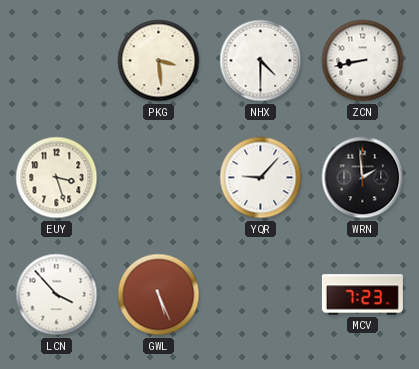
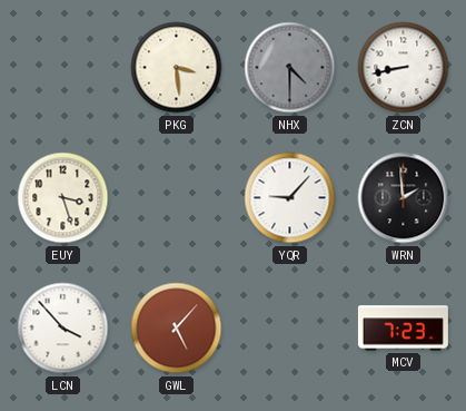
NHX dial: white -> grey (290, 68)
GWL: 5:26 -> 5:07 (177, 329)
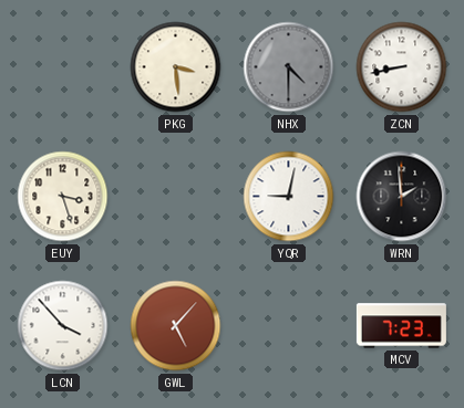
YQR: 9:07 -> 9:02 (289, 197)
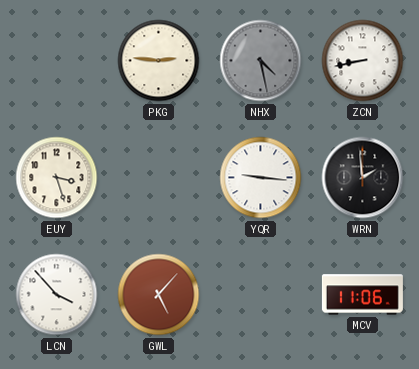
PKG: 3:29 -> 2:46 (159, 61)
NHX: 4:30 -> 4:28 (261, 61)
YQR: 9:02 -> 9:16 (261, 178)
MCV: 7:23 -> 11:06 (362, 295)
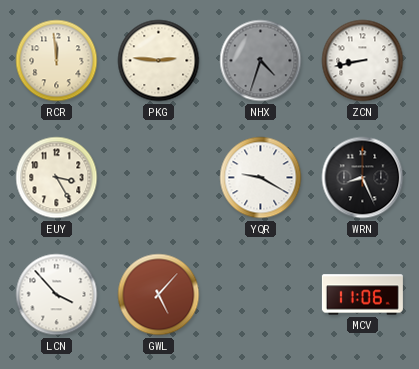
RCR: none -> 11:59 (57, 61)
NHX: 4:28 -> 4:33 (261, 61)
EUY: 3:27 -> 3:25 (57, 178)
YQR: 9:16 -> 9:20 (261, 178)
WRN: 1:59 -> 8:26 (363, 178)
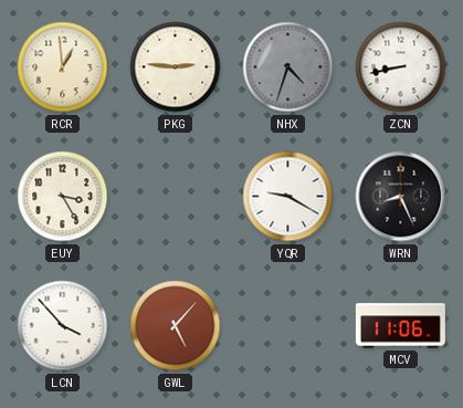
RCR: 11:59 -> 12:59 (63, 67)
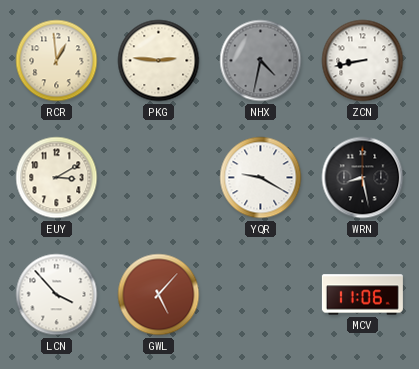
NHX: 4:33 -> 4:32 (261, 61)
EUY: 3:25 -> 3:10 (57, 178)
WRN: 8:26 -> 8:28 (363, 178)
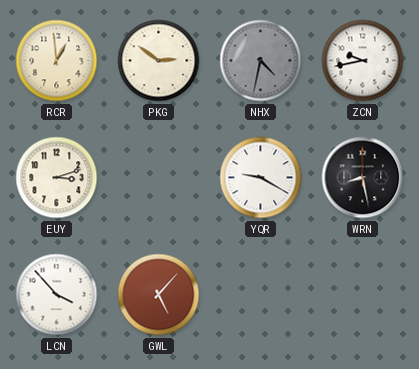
PKG: 2:46 -> 2:51 (159, 61)
ZCN: 8:43 -> 9:43 (363, 61)
EUY: 3:10 -> 3:12 (57, 178)
MCV: 11:06 -> none (362, 295)
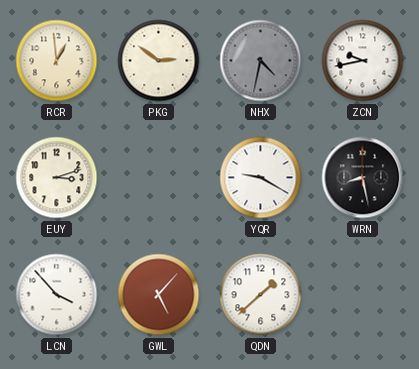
QDN: none -> 1:38 (261, 295)
